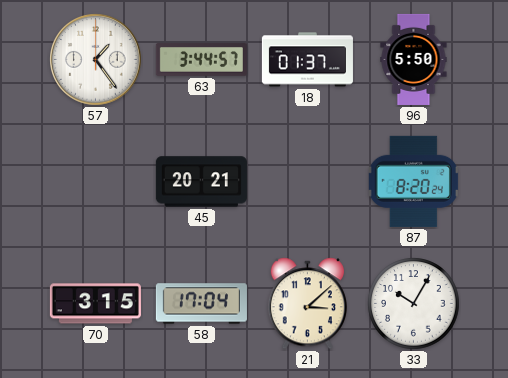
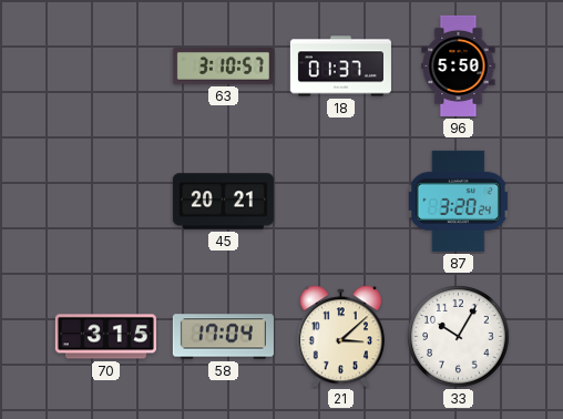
57: 1:24 -> none (96, 60)
63: 3:44 -> 3:10 (223, 67)
87: 8:20 -> 3:20 (458, 201)
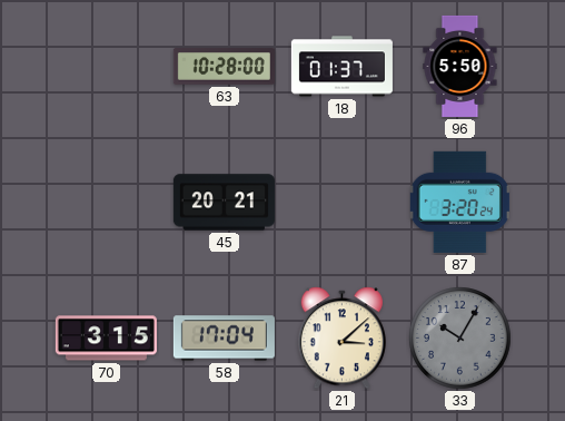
63: 3:10 -> 10:28 (224, 67)
33 dial: white -> grey (460, 339)
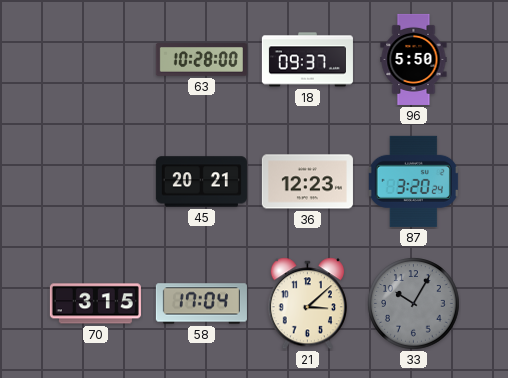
18: 01:37 -> 09:37 (307, 60)
36: none -> 12:23 (307, 182)
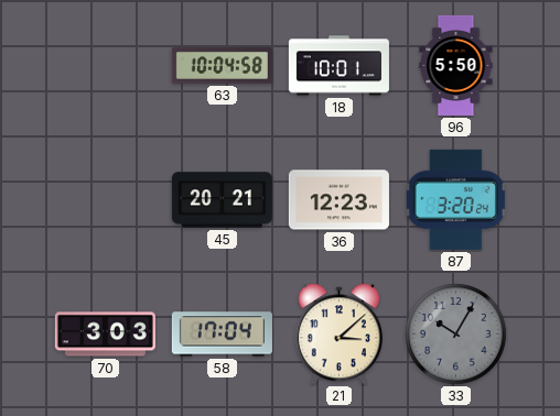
63: 10:28 -> 10:04 (222, 66)
18: 09:37 -> 10:01 (338, 66)
70: 3:15 -> 3:03 (105, 335)
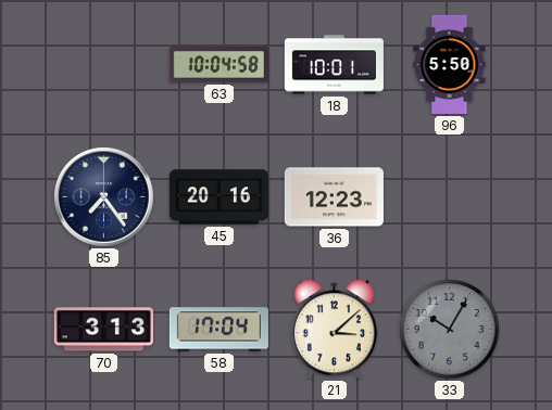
85: none -> 7:24 (104, 197)
45: 20:21 -> 20:16 (218, 197)
87: 3:20 -> none (455, 199)
70: 3:03 -> 3:13 (103, 330)
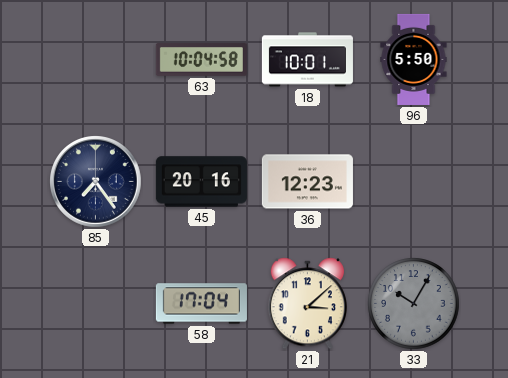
70: 3:13 -> none (103, 330)
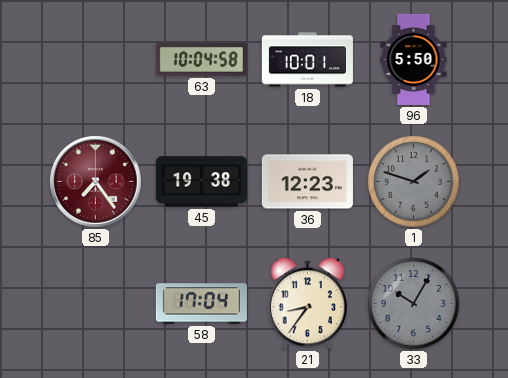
85 dial: navy -> burgundy (96, 182)
45: 20:16 -> 19:38 (201, 182)
1: none -> 1:48 (414, 182)
21: 3:08 -> 8:36 (307, 304)
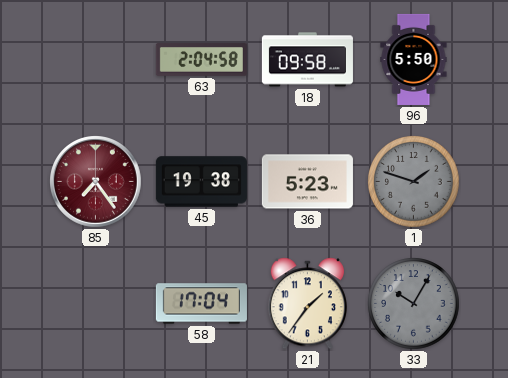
63: 10:04 -> 2:04 (201, 60)
18: 10:01 -> 09:58 (307, 60)
36: 12:23 -> 5:23 (307, 182)
21: 8:36 -> 1:36 (307, 304)
